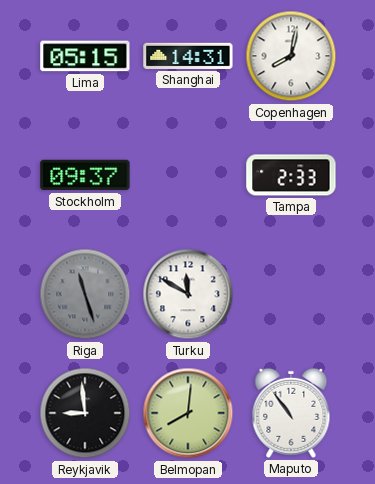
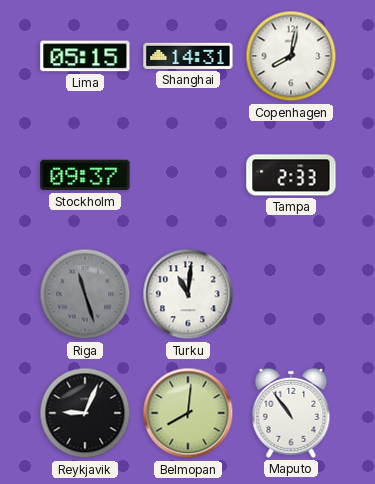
Turku: 11:50 -> 11:01 (188, 294)
Reykjavik: 8:59 -> 9:04 (85, 413)
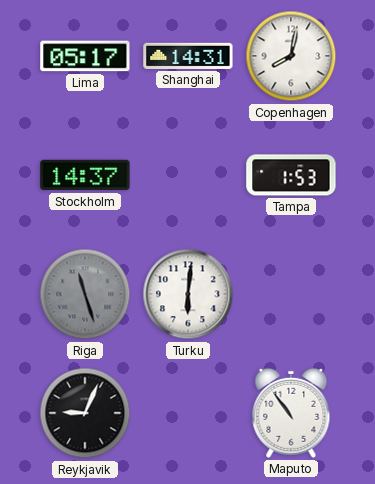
Lima: 05:15 -> 05:17 (85, 56)
Stockholm: 09:37 -> 14:37 (85, 175)
Tampa: 2:33 -> 1:53 (291, 175)
Turku: 11:01 -> 6:01 (188, 294)
Belmopan: 8:01 -> none (188, 413)
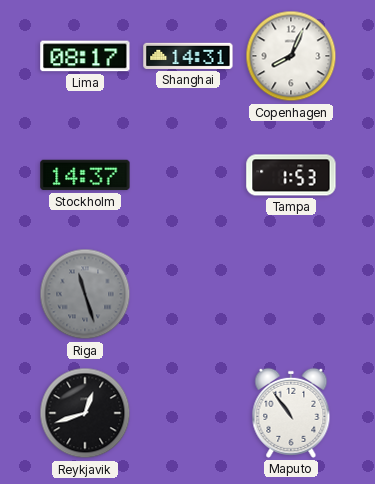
Lima: 05:17 -> 08:17 (85, 56)
Copenhagen: 8:02 -> 8:04 (291, 56)
Turku: 6:01 -> none (188, 294)
Reykjavik: 9:04 -> 12:42 (85, 413)
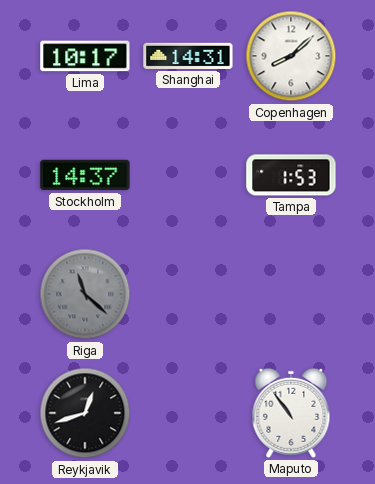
Lima: 08:17 -> 10:17 (85, 56)
Copenhagen: 8:04 -> 8:08 (291, 56)
Riga: 11:27 -> 11:22 (85, 294)
